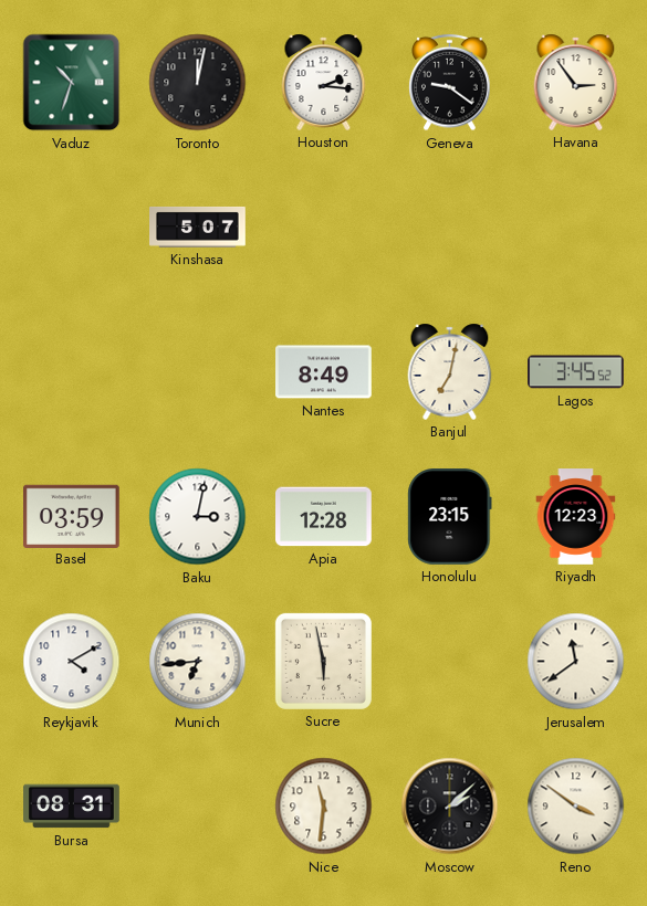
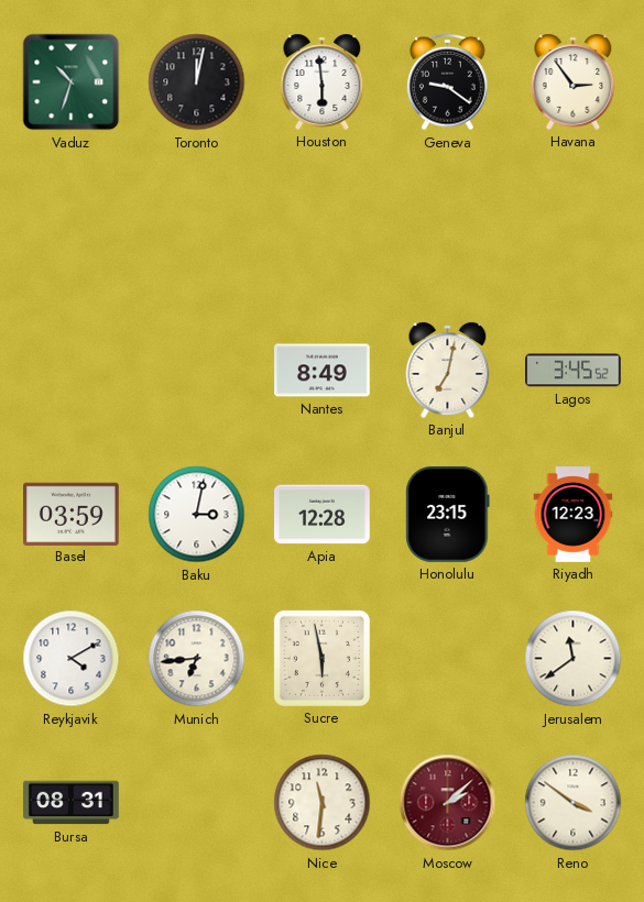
Houston: 2:16 -> 5:59 (323, 81)
Kinshasa: 5:07 -> none (198, 227)
Moscow dial: black -> burgundy (448, 803)
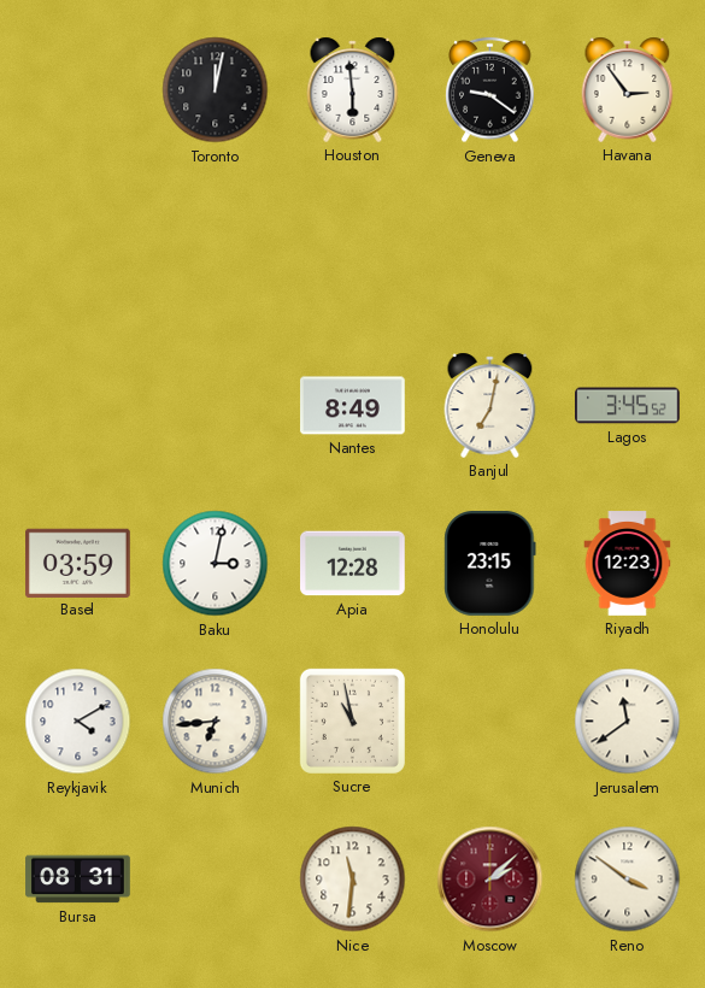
Vaduz: 10:33 -> none (72, 82)
Sucre: 5:58 -> 10:58 (352, 721)
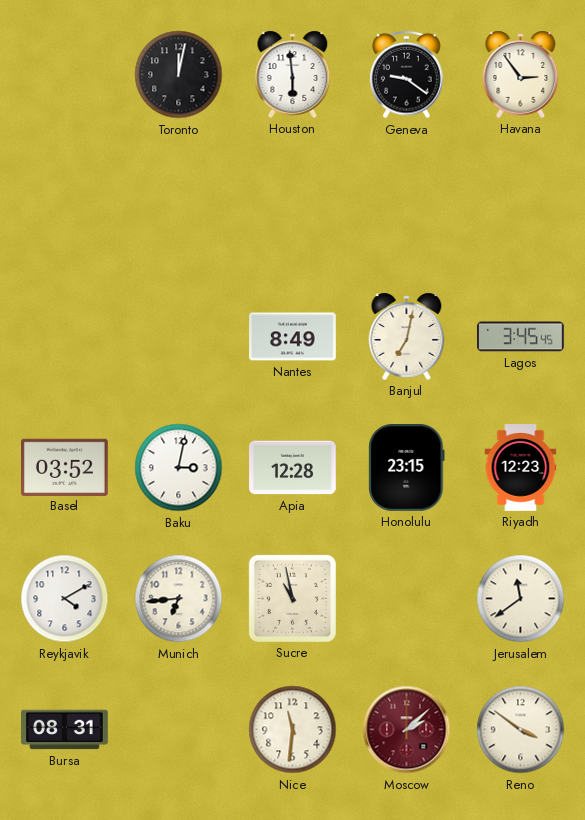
Lagos: 3:45:52 -> 3:45:45 (521, 337)
Basel: 03:59 -> 03:52 (65, 467)
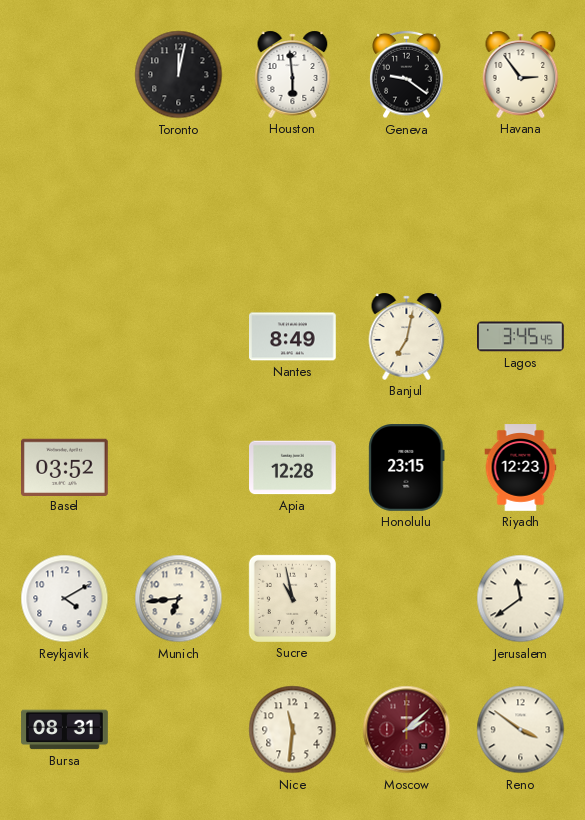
Baku: 3:02 -> none (179, 468)
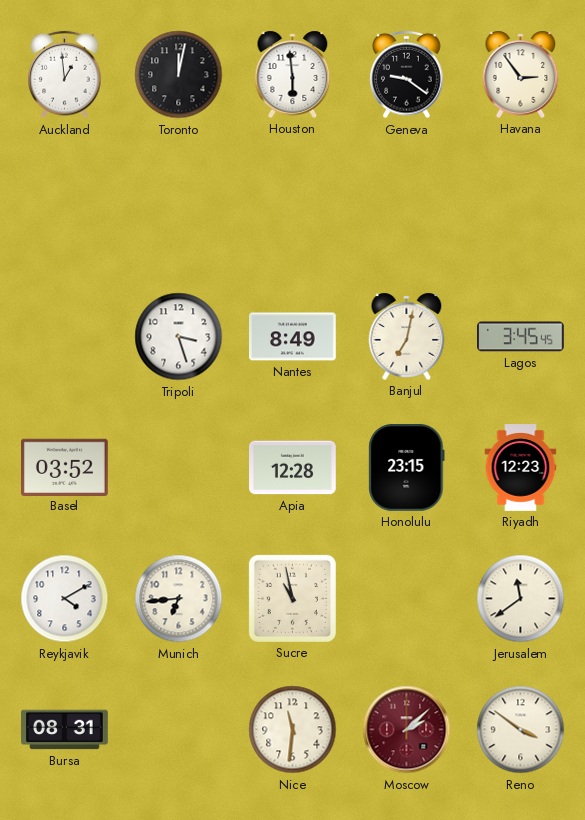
Auckland: none -> 12:59 (65, 75)
Tripoli: none -> 3:27 (179, 337)
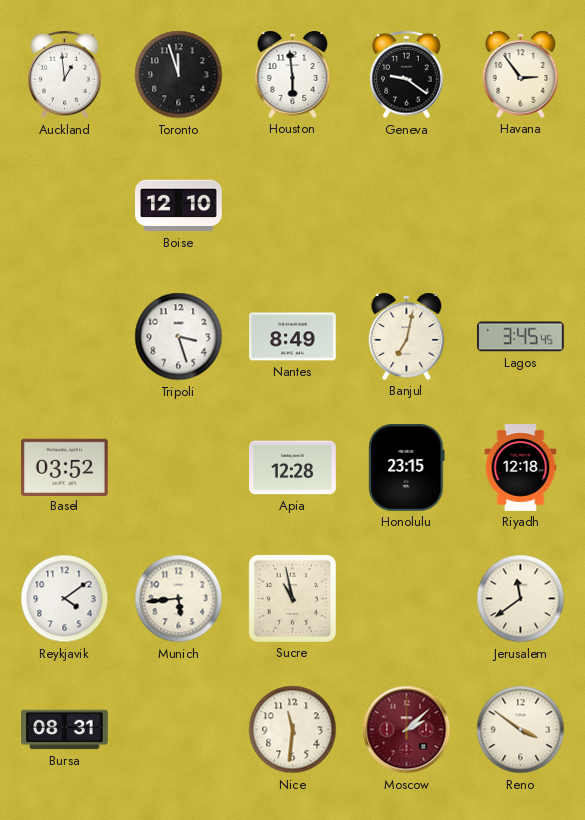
Toronto: 12:02 -> 11:57 (179, 75)
Boise: none -> 12:10 (179, 206)
Riyadh: 12:23 -> 12:18 (521, 468)
Reykjavik: 4:10 -> 4:09 (65, 599)
Munich: 6:44 -> 5:44 (179, 599)
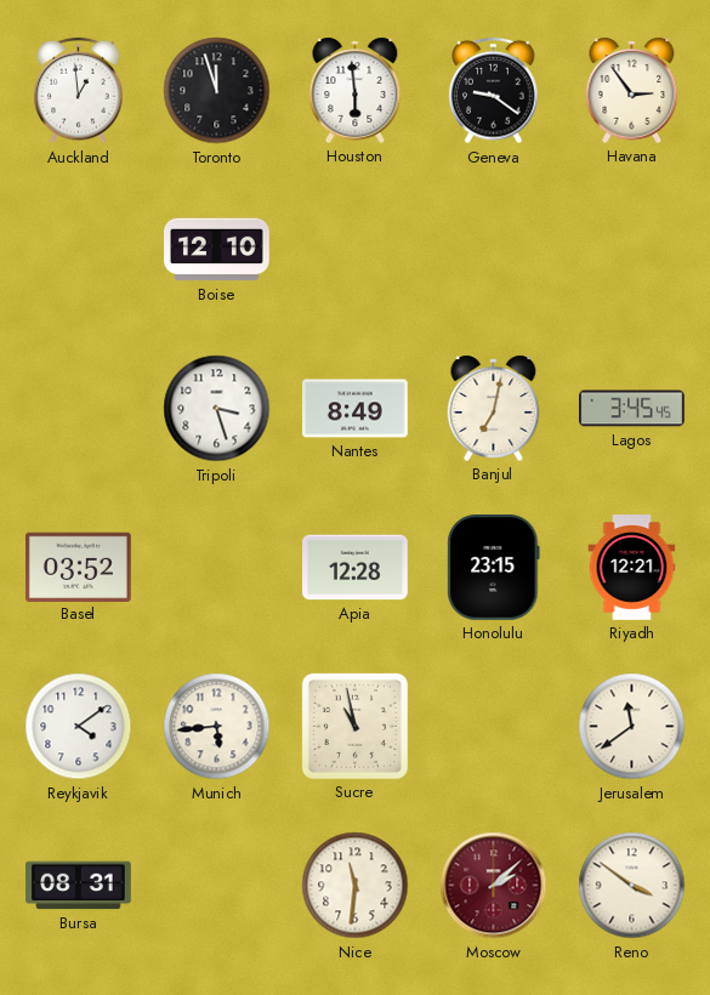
Riyadh: 12:18 -> 12:21 (632, 568)
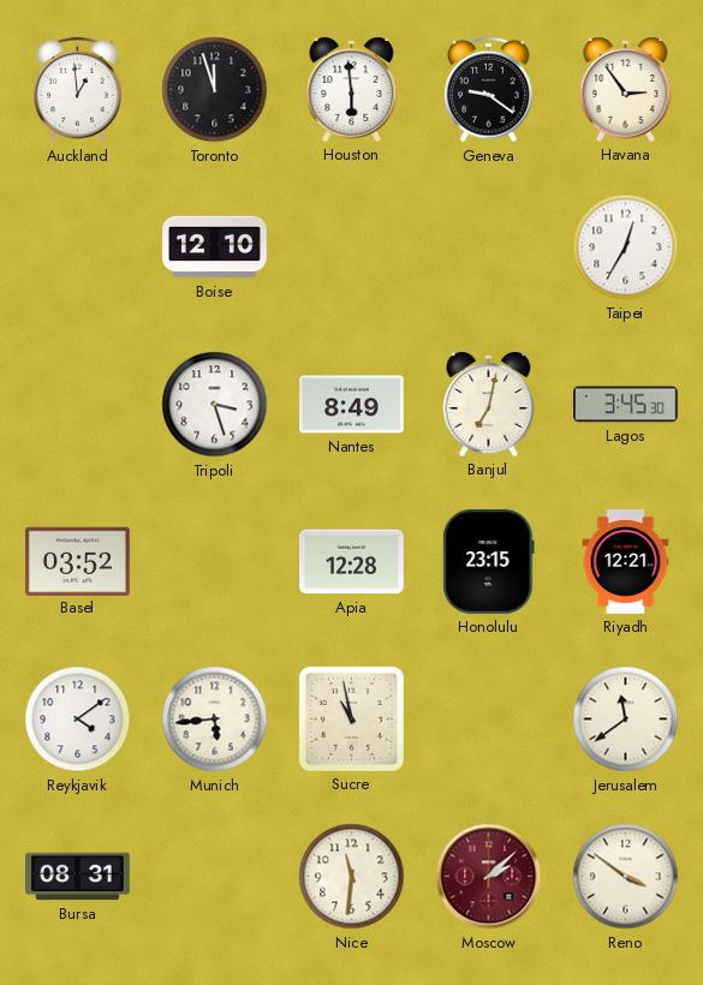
Taipei: none -> 12:35 (626, 247)
Lagos: 3:45:45 -> 3:45:30 (626, 405)
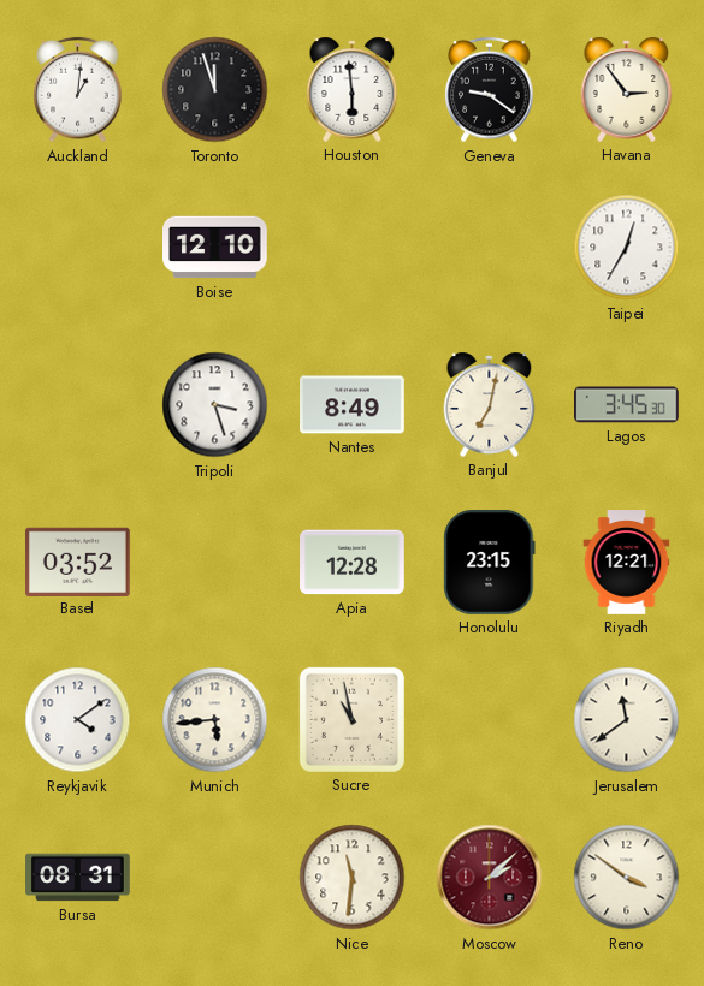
Auckland: 12:59 -> 1:01 (78, 90)
